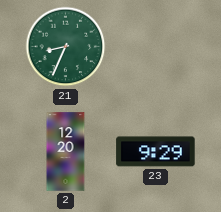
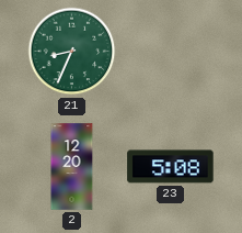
23: 9:29 -> 5:08 (171, 167)
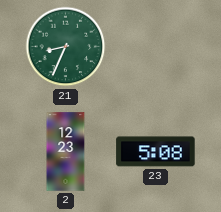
2: 12:20 -> 12:23 (66, 152)
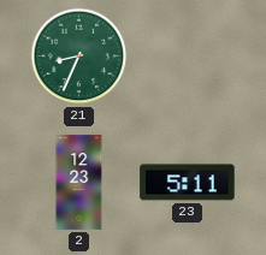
23: 5:08 -> 5:11 (188, 183)
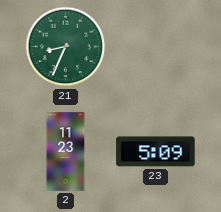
2: 12:23 -> 11:23 (66, 152)
23: 5:11 -> 5:09 (156, 152)
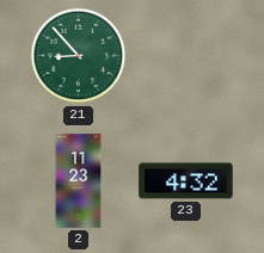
21: 8:34 -> 8:53 (79, 56)
23: 5:09 -> 4:32 (186, 181)
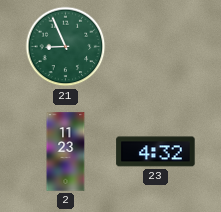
21: 8:53 -> 8:56 (66, 47)
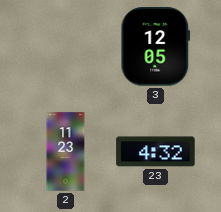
21: 8:56 -> none (66, 47)
3: none -> 12:05 (156, 47)
